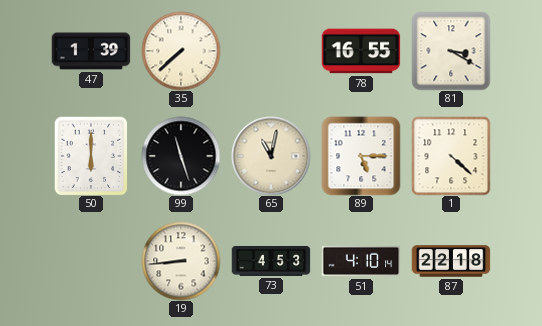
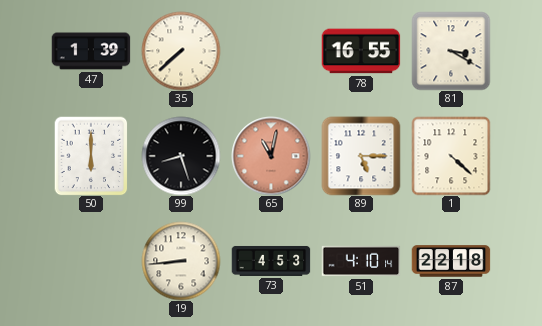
99: 11:27 -> 8:27 (181, 156)
65 dial: cream -> salmon (271, 156)
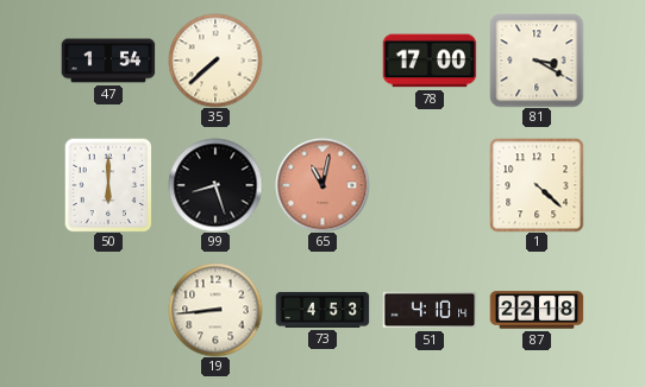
47: 1:39 -> 1:54 (108, 61)
78: 16:55 -> 17:00 (430, 61)
89: 5:15 -> none (361, 156)
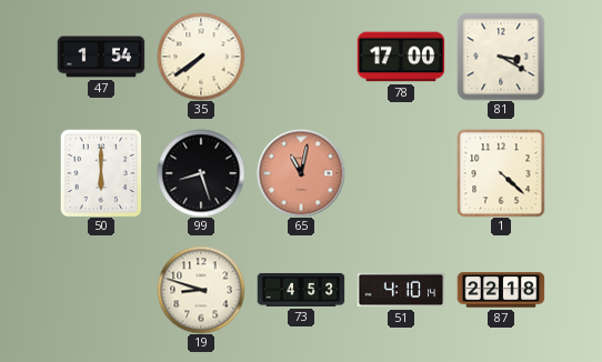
35: 7:38 -> 7:39 (201, 57)
19: 8:44 -> 8:48 (201, 290)
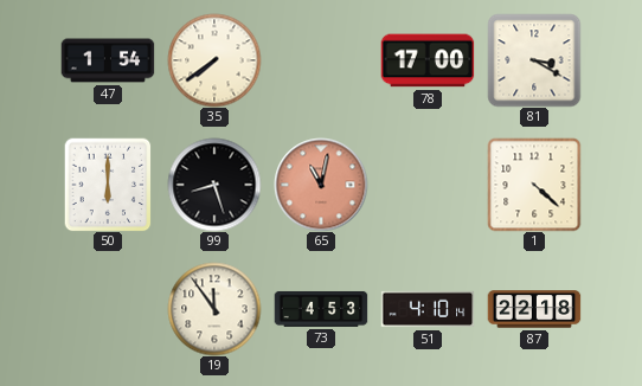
19: 8:48 -> 11:54 (214, 309)
